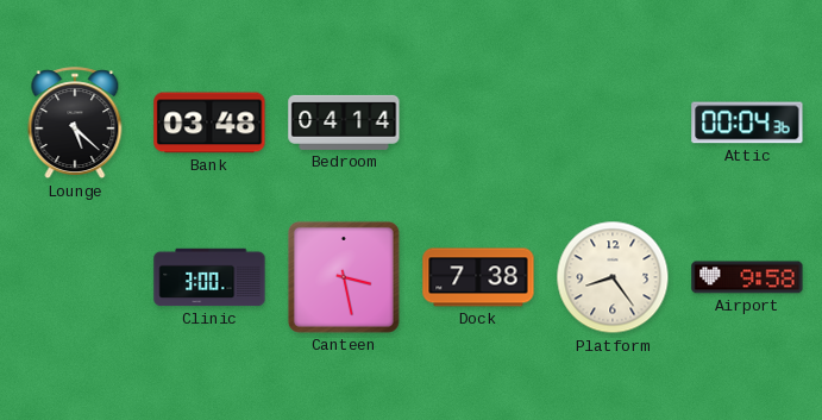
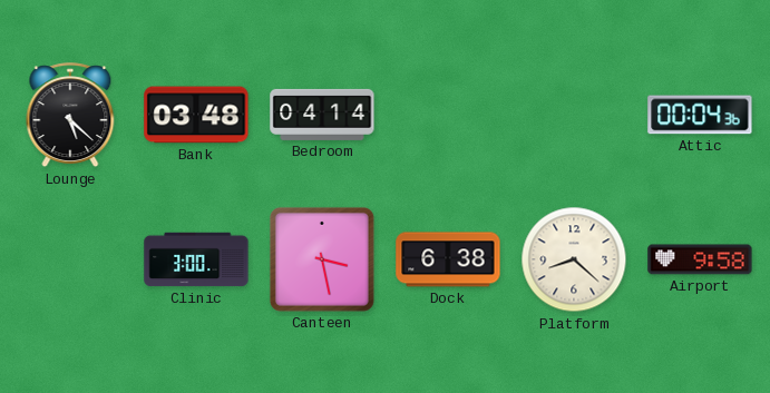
Dock: 7:38 -> 6:38 (448, 259)
Platform: 8:24 -> 8:22 (574, 259)
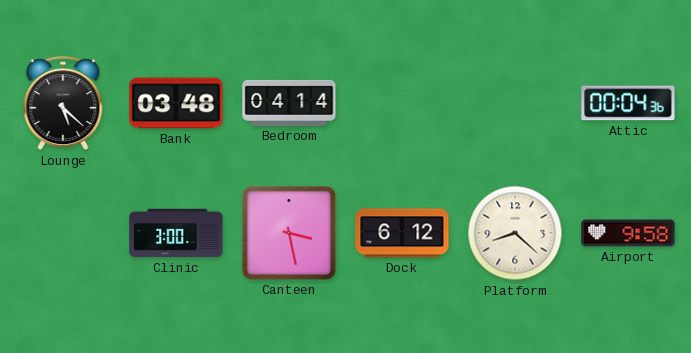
Dock: 6:38 -> 6:12 (402, 233)
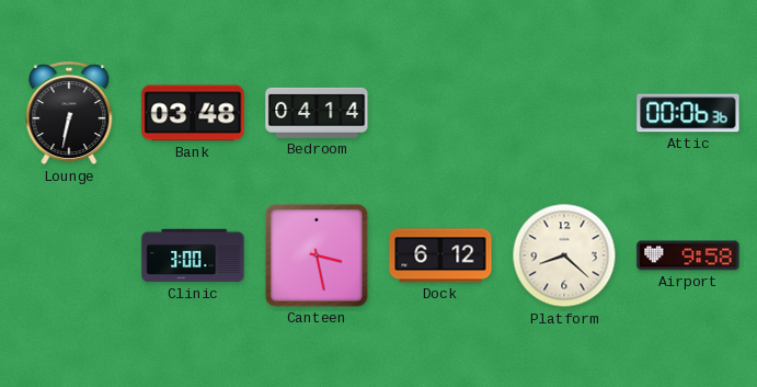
Lounge: 5:22 -> 6:32 (69, 114)
Attic: 00:04 -> 00:06 (688, 113)
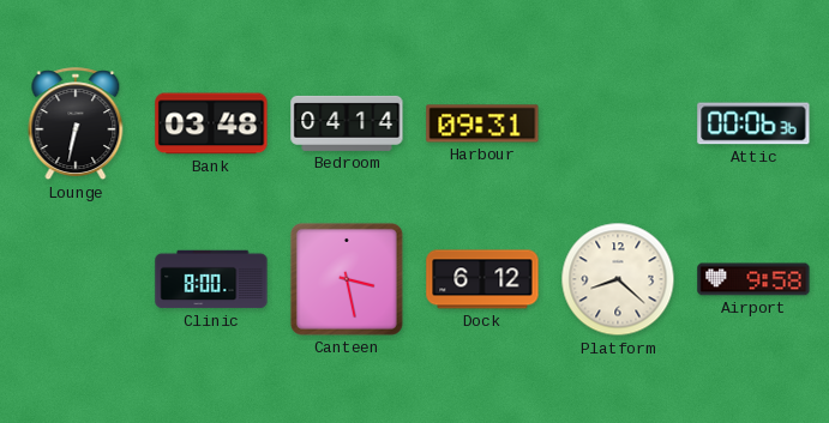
Harbour: none -> 09:31 (482, 123)
Clinic: 3:00 -> 8:00 (211, 279)
